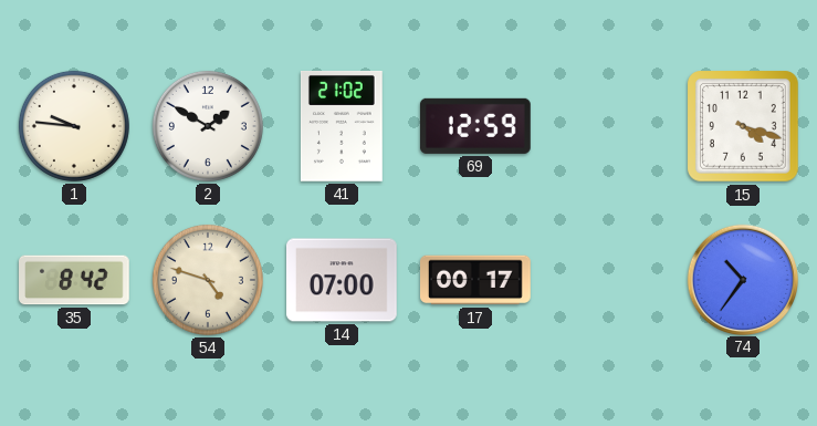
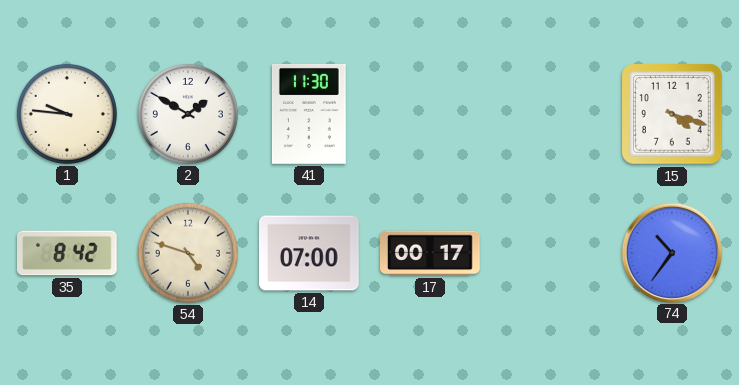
41: 21:02 -> 11:30 (309, 115)
69: 12:59 -> none (475, 126)
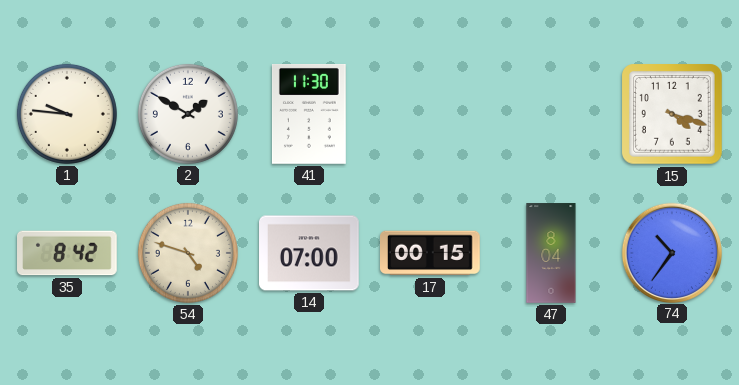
17: 00:17 -> 00:15 (431, 253)
47: none -> 8:04 (551, 253)
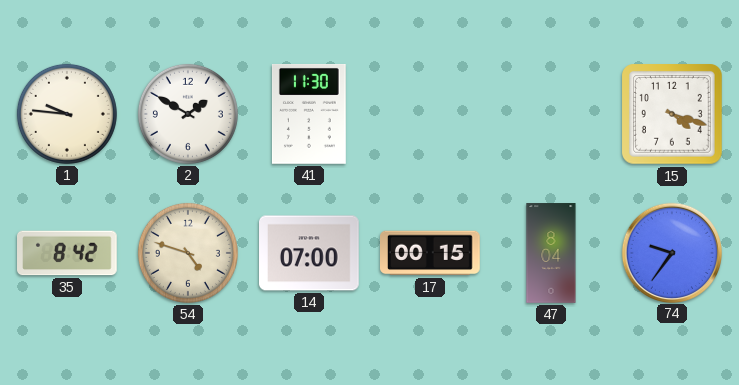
74: 10:36 -> 9:36 (671, 252)
